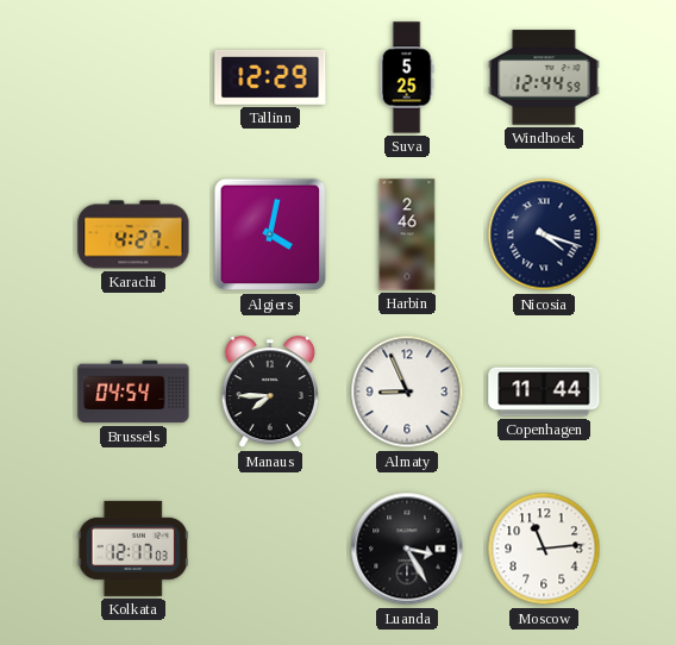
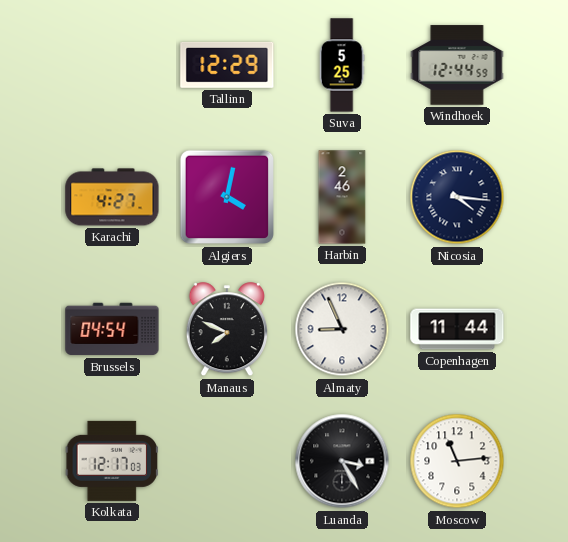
Nicosia: 4:18 -> 4:16 (457, 197)
Manaus: 7:45 -> 7:49 (227, 330)
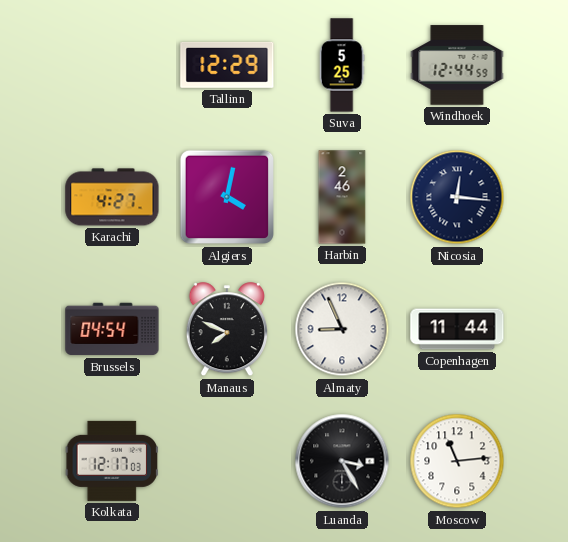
Nicosia: 4:16 -> 12:16 (457, 197)
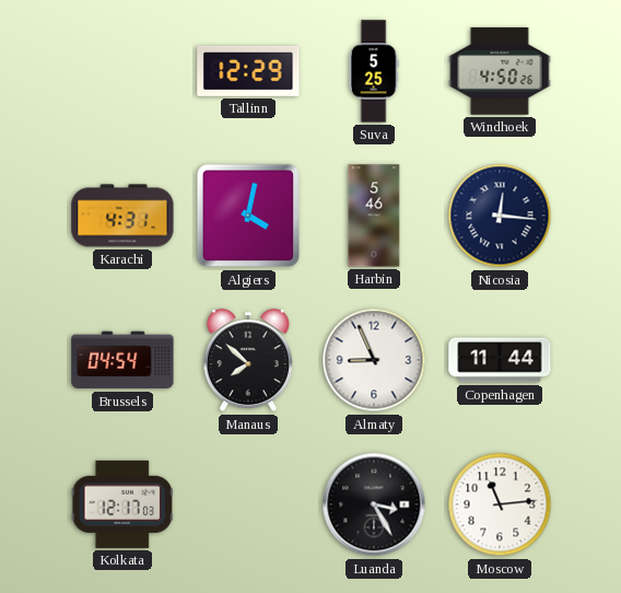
Windhoek: 12:44 -> 4:50 (500, 71)
Karachi: 4:27 -> 4:31 (122, 216)
Harbin: 2:46 -> 5:46 (374, 216)
Manaus: 7:49 -> 7:52 (248, 361)
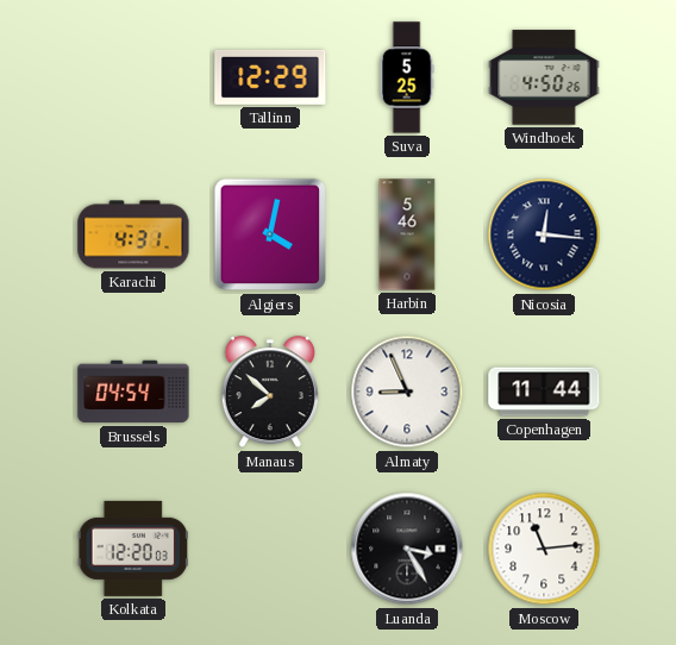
Kolkata: 12:17 -> 12:20 (132, 549)
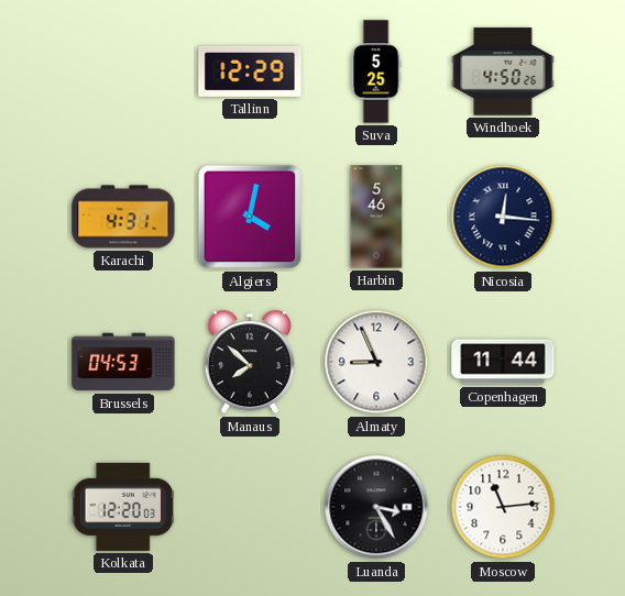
Brussels: 04:54 -> 04:53 (123, 362)
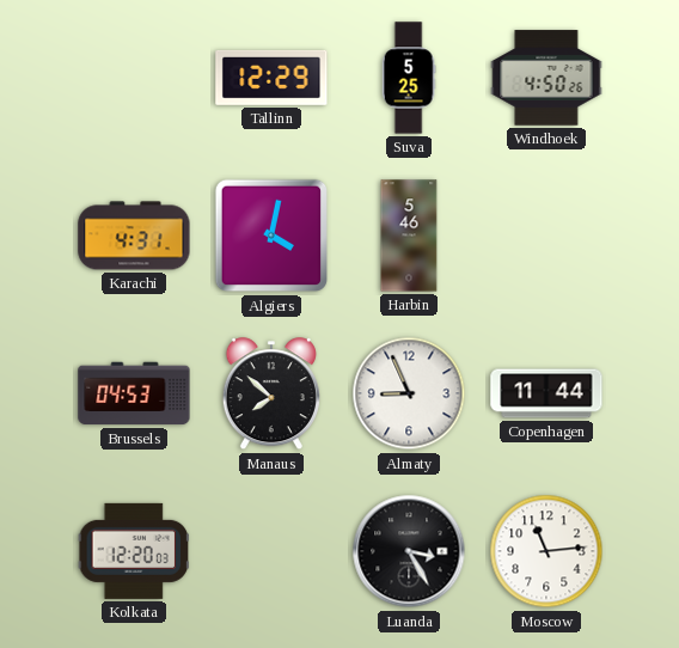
Nicosia: 12:16 -> none (503, 217)
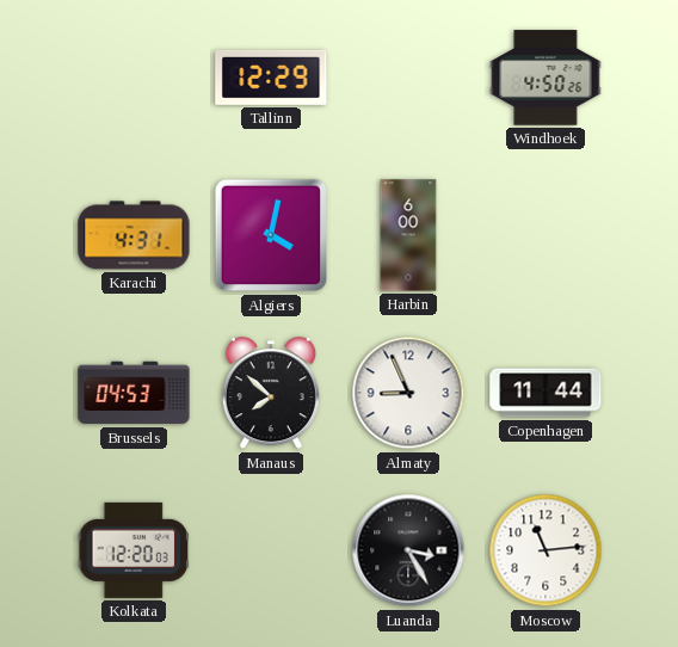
Suva: 5:25 -> none (409, 78)
Harbin: 5:46 -> 6:00 (408, 235)
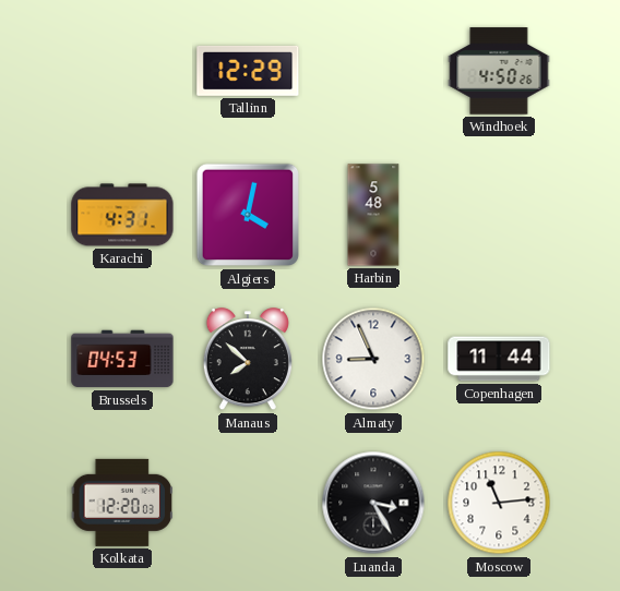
Harbin: 6:00 -> 5:48 (373, 215)
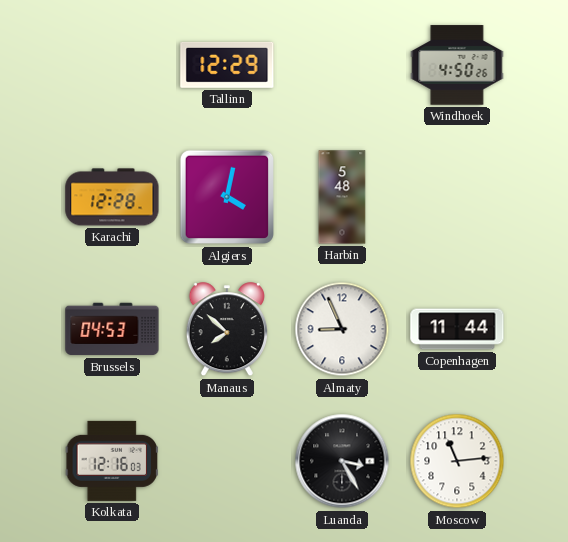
Karachi: 4:31 -> 12:28 (112, 197)
Kolkata: 12:20 -> 12:16 (111, 461)
